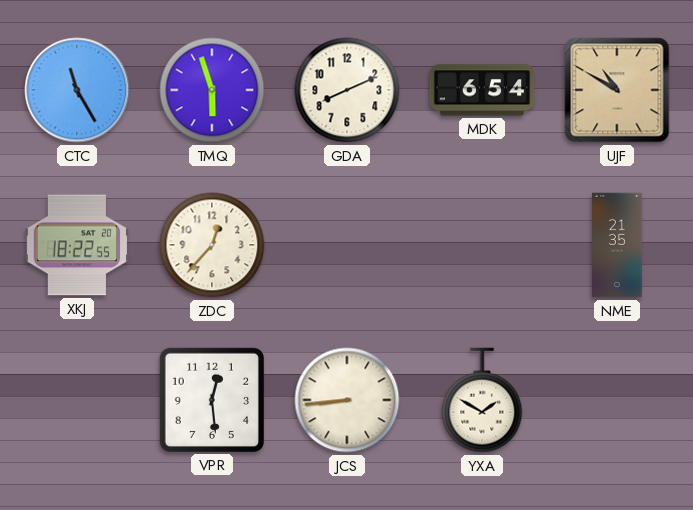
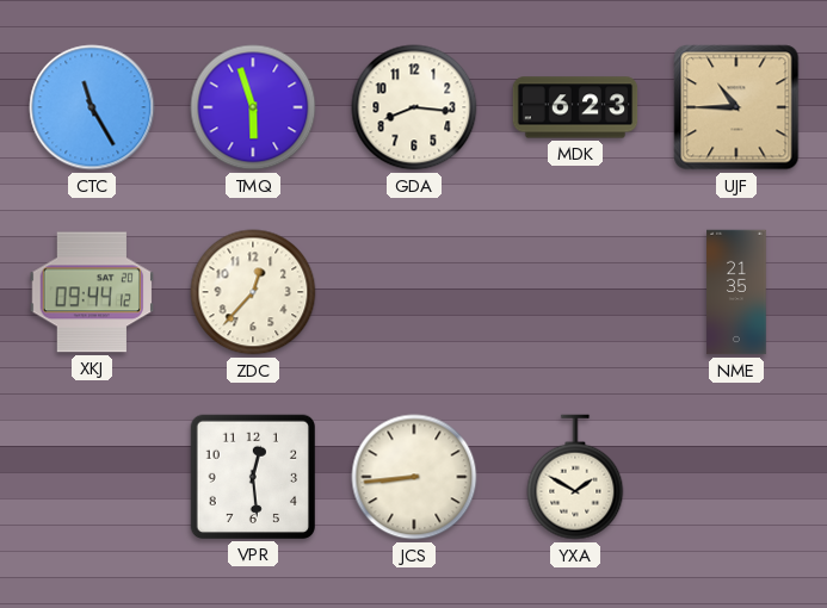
GDA: 8:11 -> 8:16 (414, 107)
MDK: 6:54 -> 6:23 (575, 107)
UJF: 10:50 -> 10:45 (736, 107)
XKJ: 18:22 -> 09:44 (92, 292)
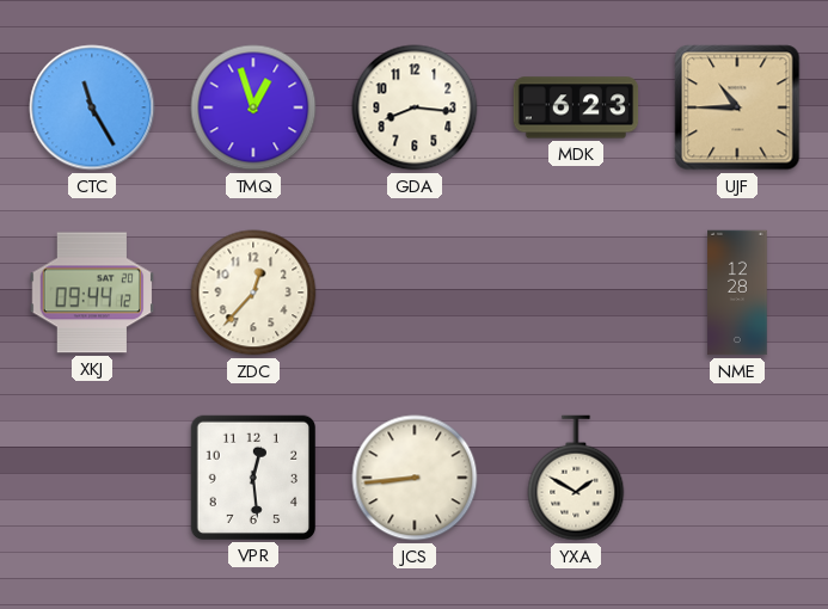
TMQ: 5:57 -> 12:57 (253, 107)
NME: 21:35 -> 12:28 (737, 293)
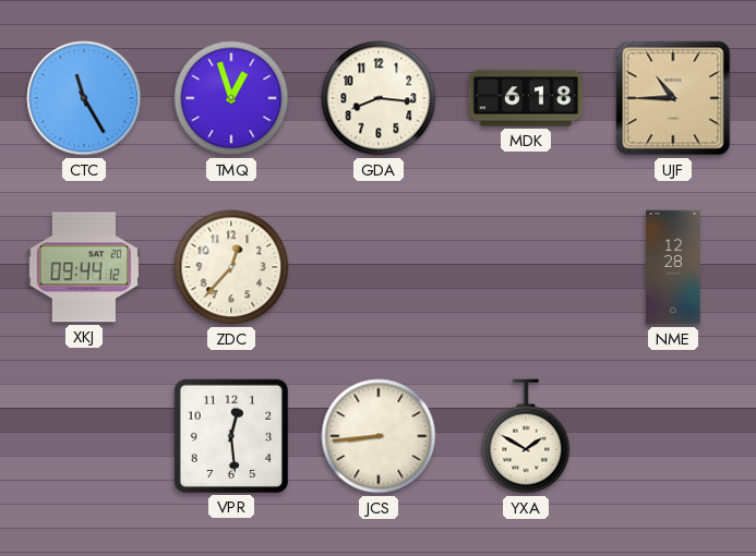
MDK: 6:23 -> 6:18 (526, 98)
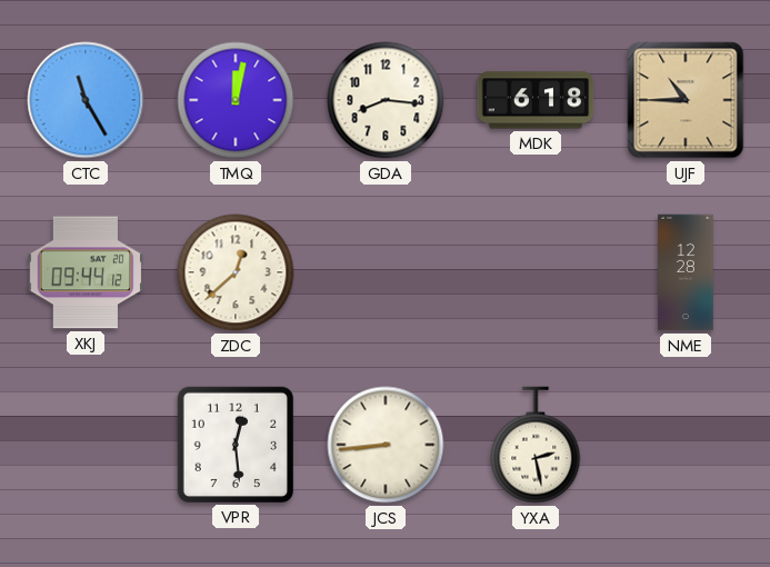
TMQ: 12:57 -> 12:02 (236, 100)
ZDC: 12:37 -> 12:38 (236, 272)
YXA: 1:50 -> 2:28 (536, 445)
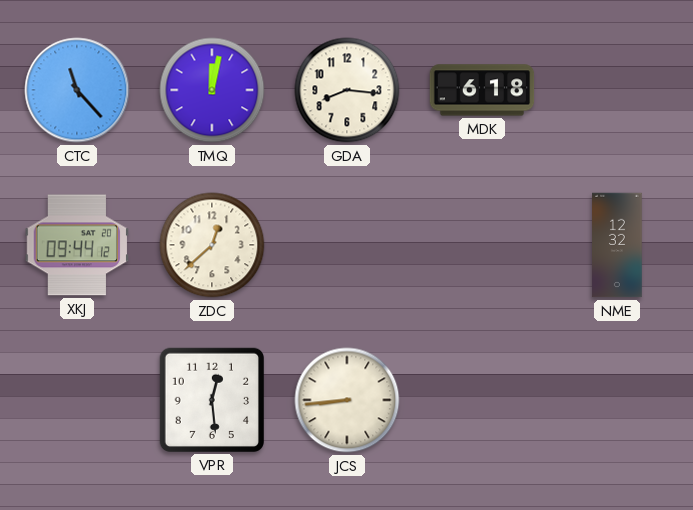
CTC: 11:25 -> 11:23 (77, 90)
UJF: 10:45 -> none (686, 100)
NME: 12:28 -> 12:32 (617, 245)
YXA: 2:28 -> none (536, 445)
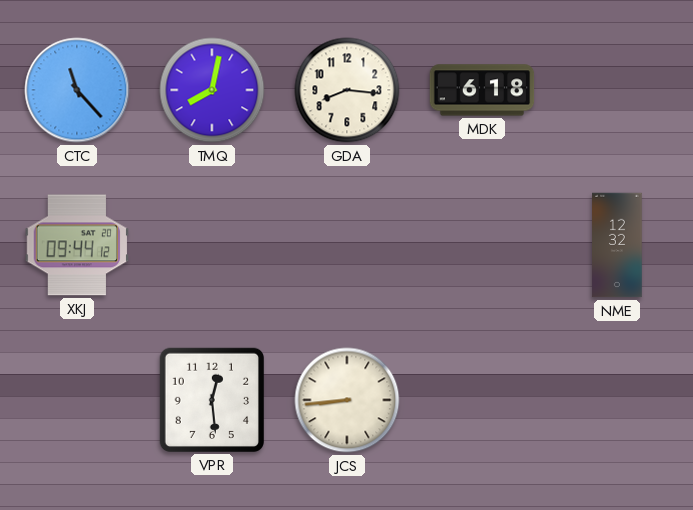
TMQ: 12:02 -> 8:02 (212, 90)
ZDC: 12:38 -> none (212, 245)
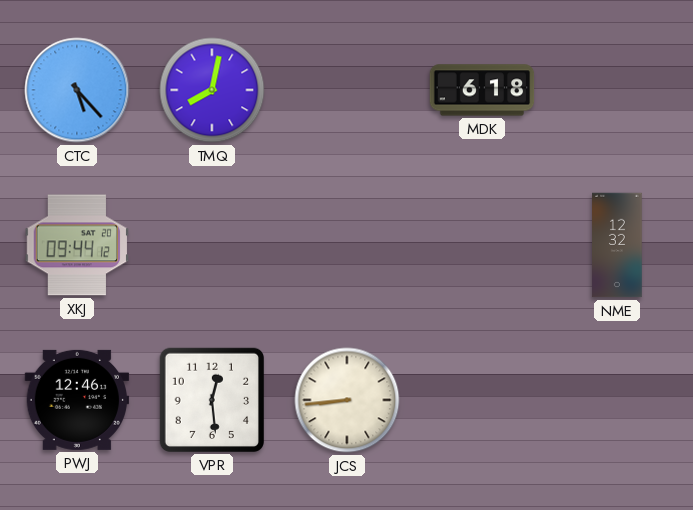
CTC: 11:23 -> 5:23 (77, 90)
GDA: 8:16 -> none (347, 90)
PWJ: none -> 12:46 (77, 400)
